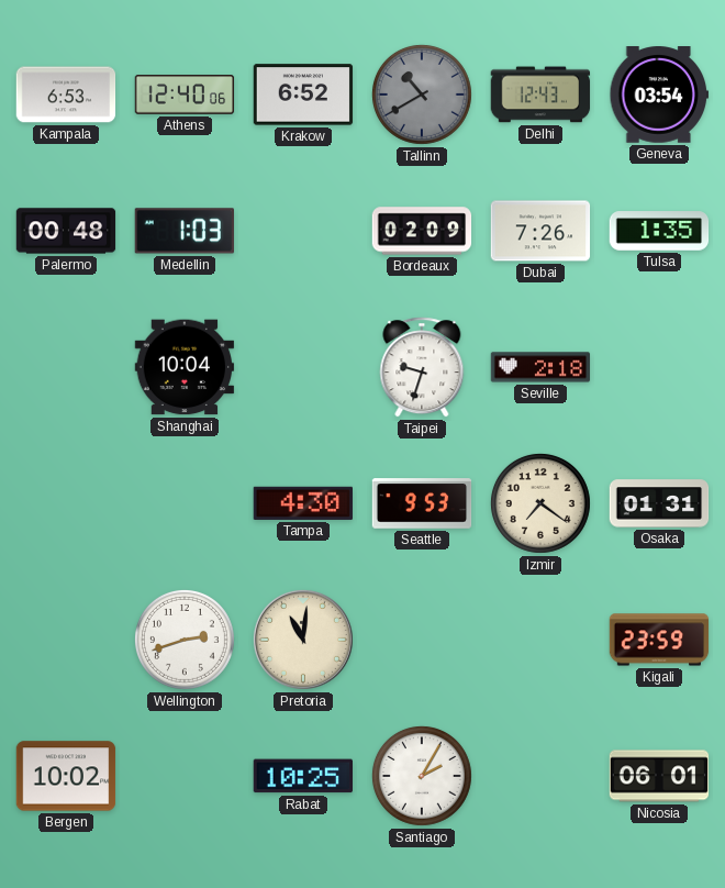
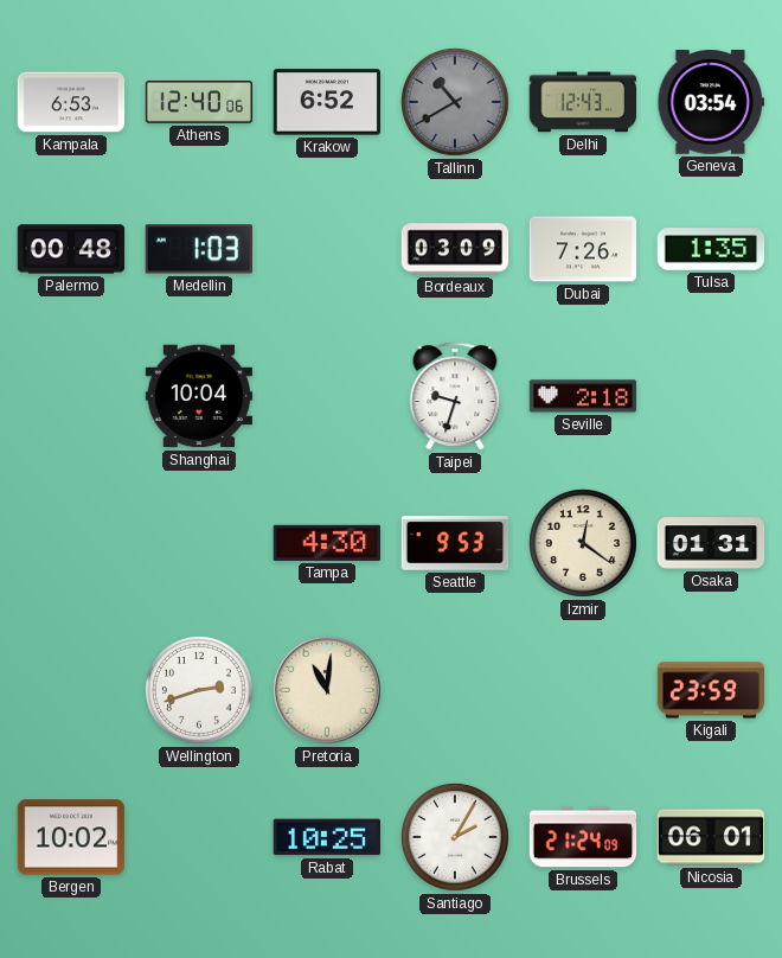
Bordeaux: 02:09 -> 03:09 (455, 249)
Izmir: 7:21 -> 12:21 (583, 543)
Brussels: none -> 21:24 (583, 837)
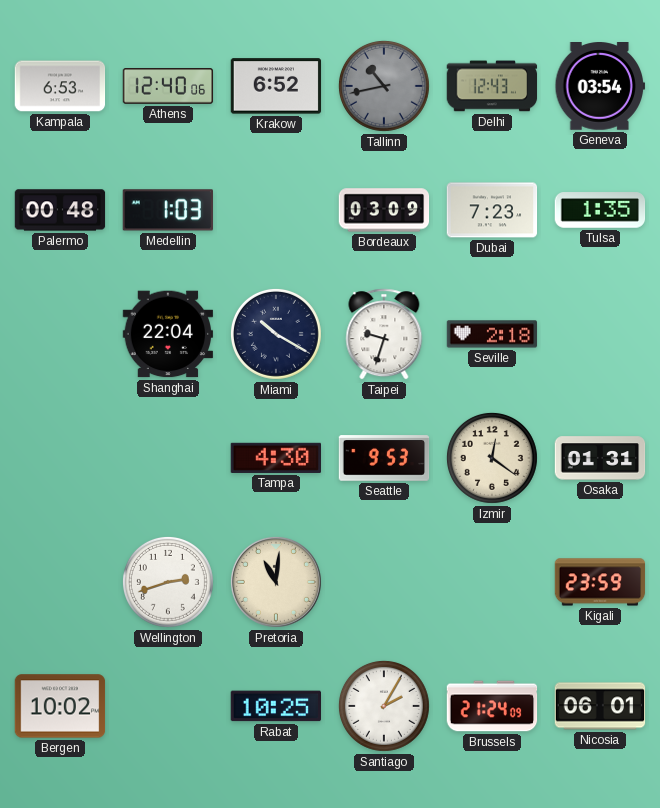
Tallinn: 10:40 -> 10:43 (384, 86)
Dubai: 7:26 -> 7:23 (492, 210)
Shanghai: 10:04 -> 22:04 (168, 334)
Miami: none -> 10:20 (276, 334)
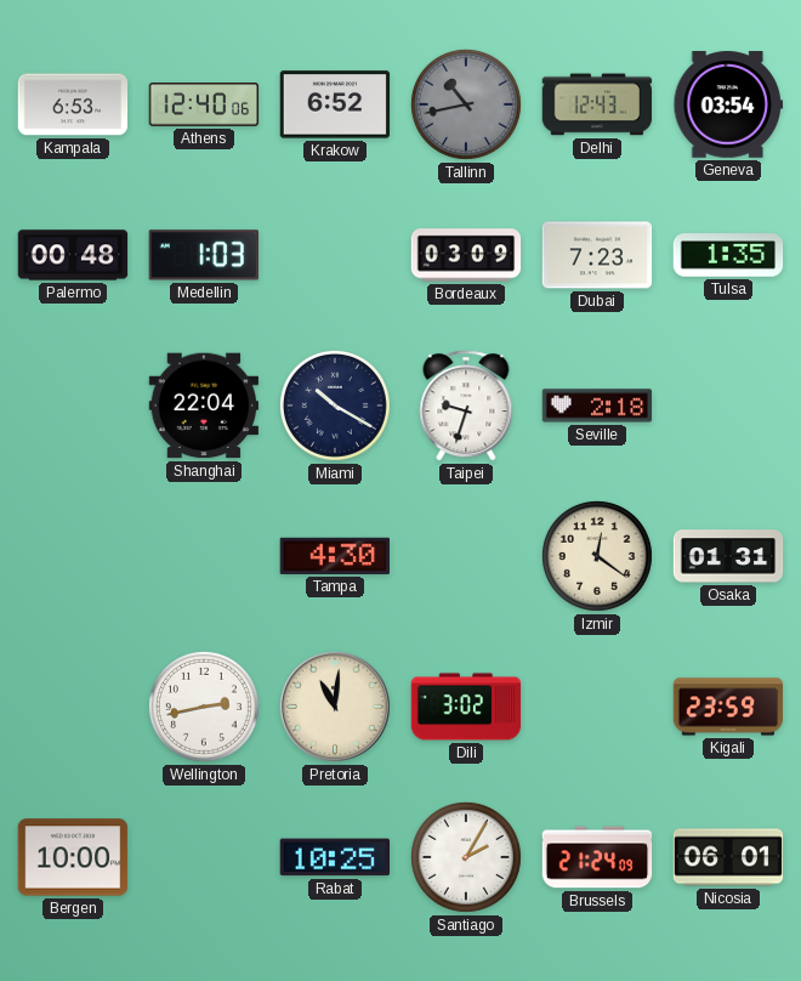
Seattle: 9:53 -> none (384, 458)
Wellington: 2:42 -> 2:43 (204, 707)
Dili: none -> 3:02 (466, 707)
Bergen: 10:02 -> 10:00 (73, 857)
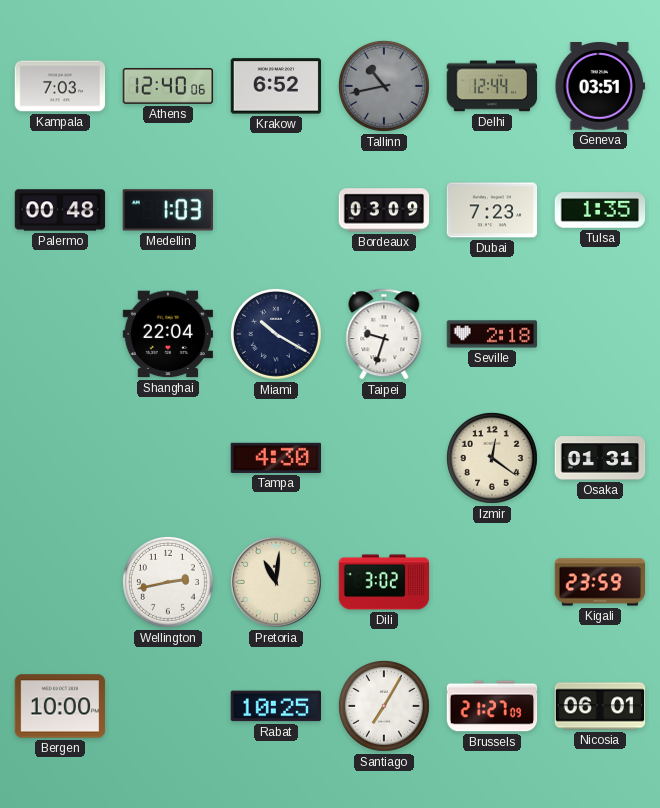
Kampala: 6:53 -> 7:03 (60, 86)
Delhi: 12:43 -> 12:44 (492, 86)
Geneva: 03:54 -> 03:51 (600, 87)
Santiago: 2:05 -> 7:05 (384, 706)
Brussels: 21:24 -> 21:27 (492, 706)
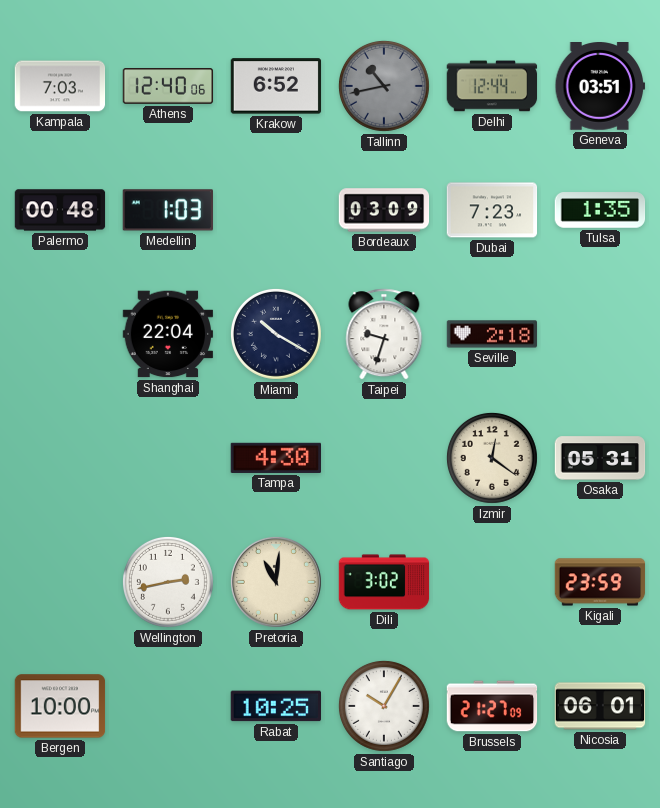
Osaka: 01:31 -> 05:31 (600, 458)
Santiago: 7:05 -> 10:05 (384, 706)
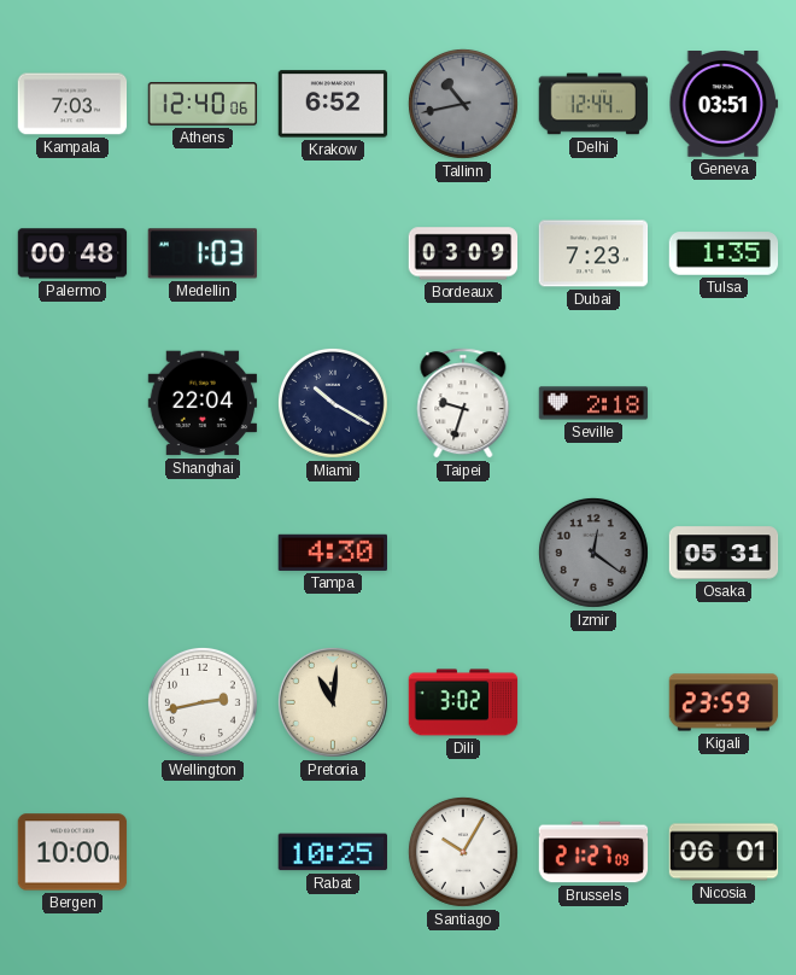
Izmir dial: cream -> grey (593, 553)
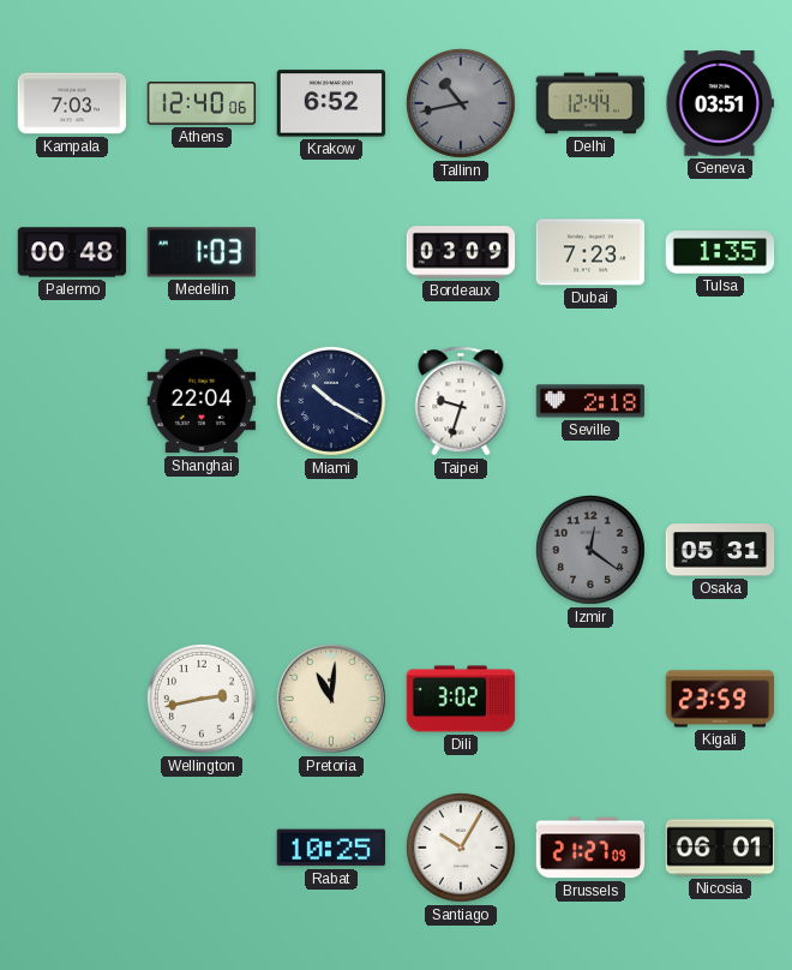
Tampa: 4:30 -> none (332, 553)
Bergen: 10:00 -> none (72, 852)
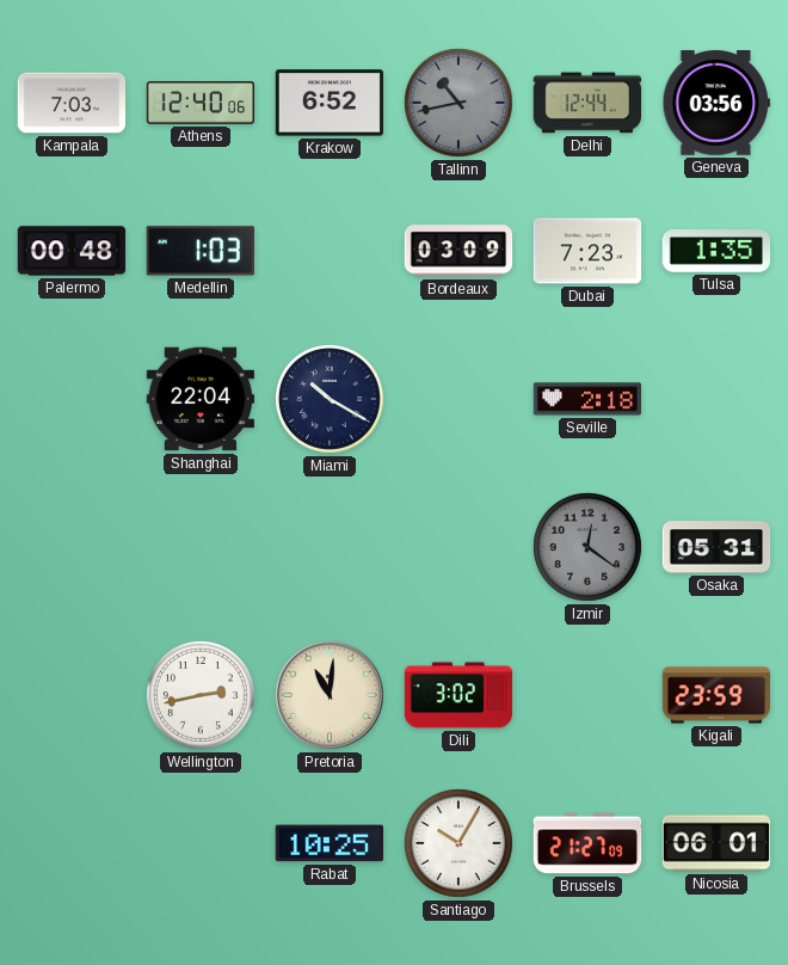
Geneva: 03:51 -> 03:56 (716, 104)
Taipei: 9:33 -> none (461, 401)
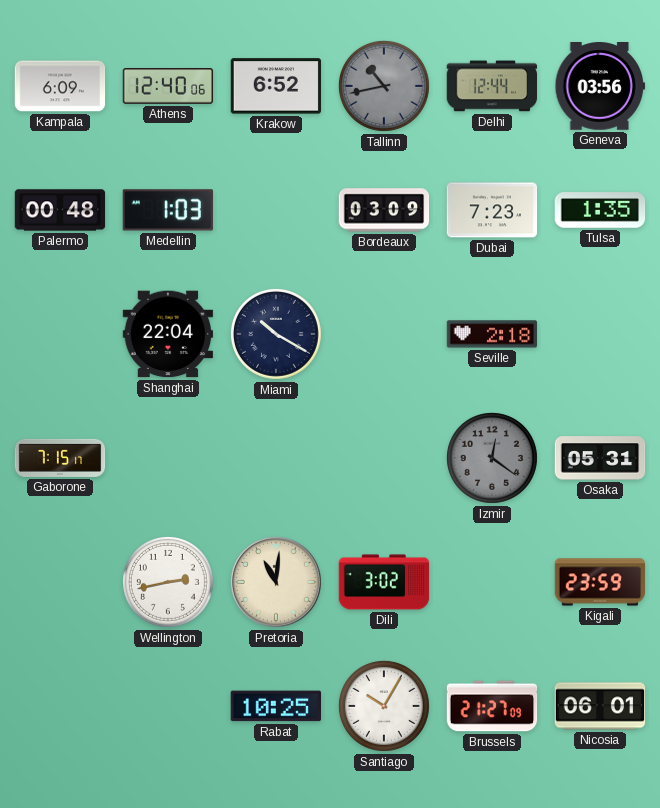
Kampala: 7:03 -> 6:09 (60, 86)
Gaborone: none -> 7:15 (60, 458)
